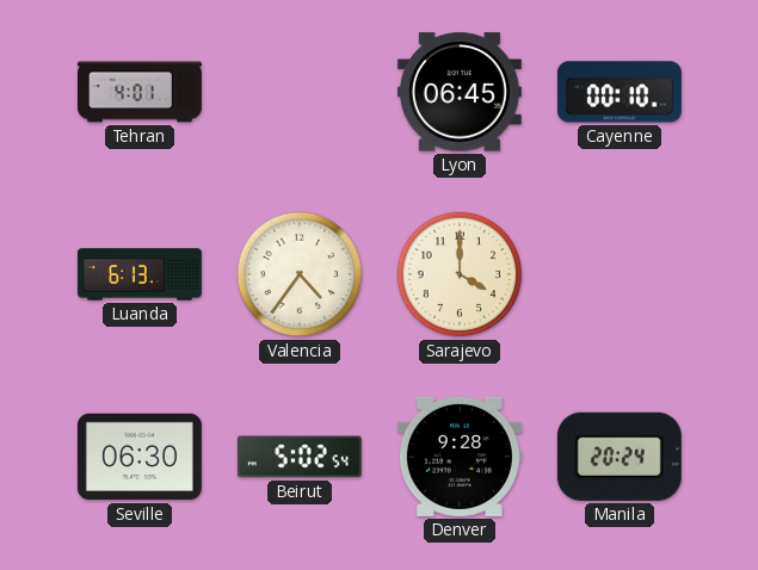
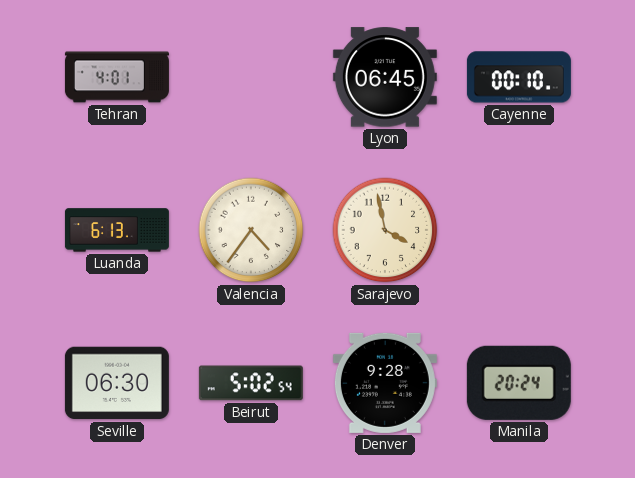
Sarajevo: 4:00 -> 3:58 (385, 230)
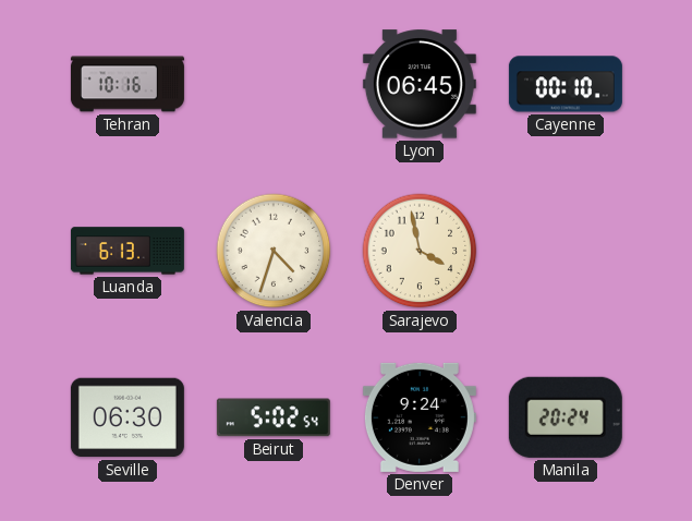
Tehran: 4:01 -> 10:16 (128, 84)
Valencia: 4:36 -> 4:33 (274, 251)
Denver: 9:28 -> 9:24 (420, 417)
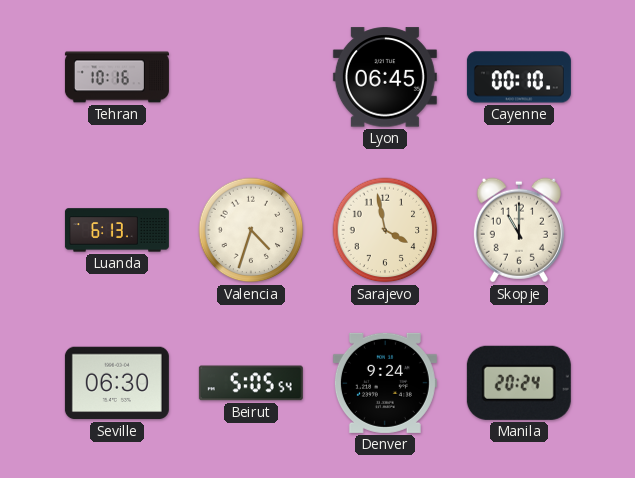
Skopje: none -> 11:00 (519, 230)
Beirut: 5:02 -> 5:05 (251, 383)
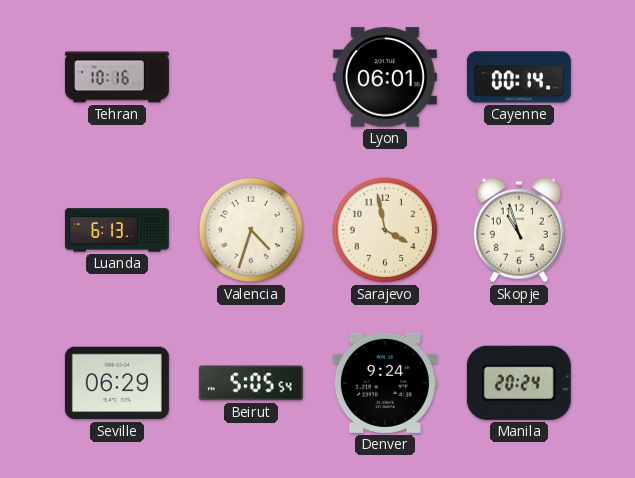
Lyon: 06:45 -> 06:01 (385, 77)
Cayenne: 00:10 -> 00:14 (519, 77)
Skopje: 11:00 -> 10:57 (519, 230)
Seville: 06:30 -> 06:29 (117, 383)
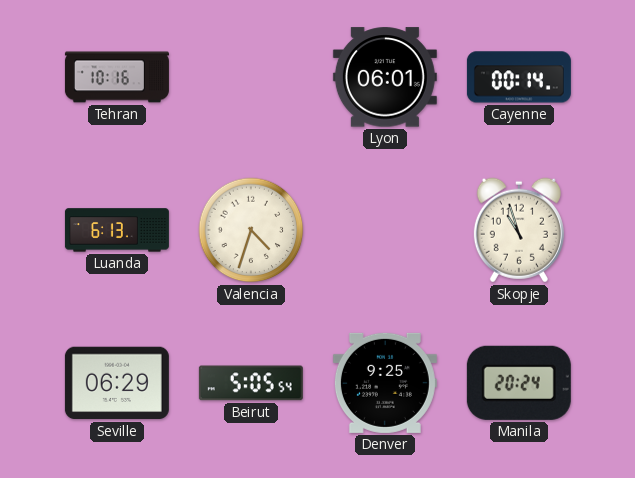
Sarajevo: 3:58 -> none (385, 230)
Denver: 9:24 -> 9:25 (385, 383)
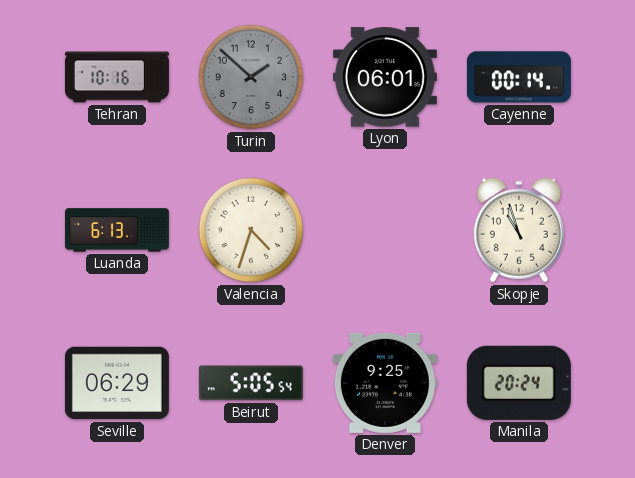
Turin: none -> 1:52 (251, 77)
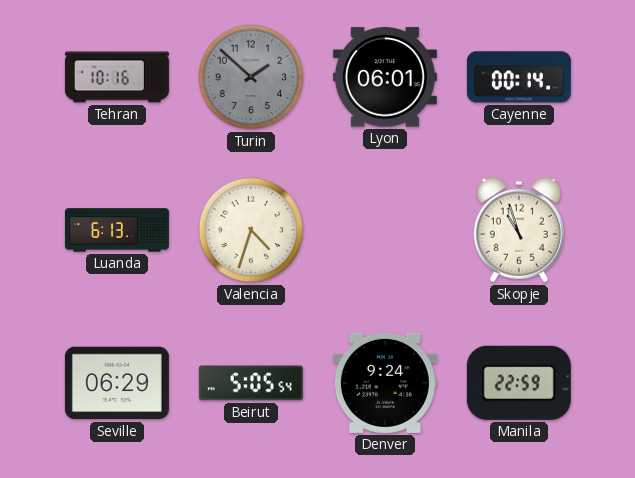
Denver: 9:25 -> 9:24 (385, 383)
Manila: 20:24 -> 22:59 (519, 383)
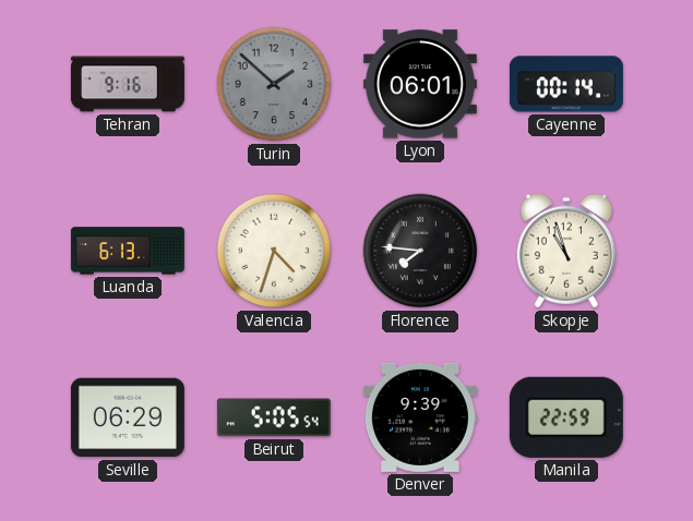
Tehran: 10:16 -> 9:16 (128, 84)
Florence: none -> 7:46 (420, 251)
Denver: 9:24 -> 9:39 (420, 417)
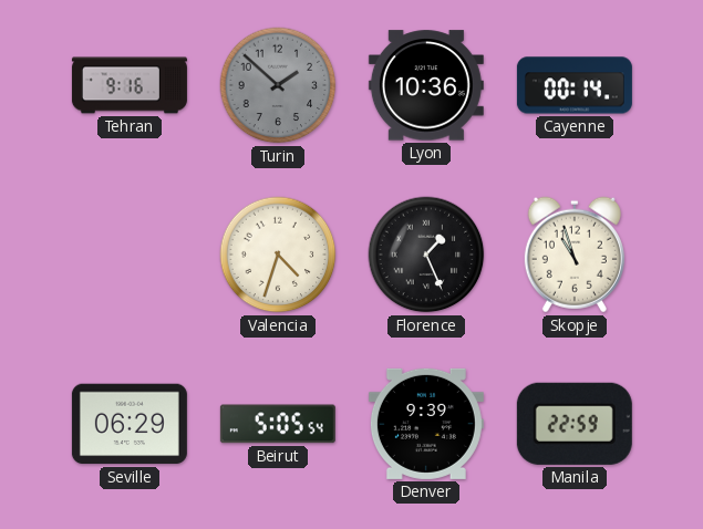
Lyon: 06:01 -> 10:36 (426, 85)
Luanda: 6:13 -> none (128, 251)
Florence: 7:46 -> 1:26 (426, 255)
